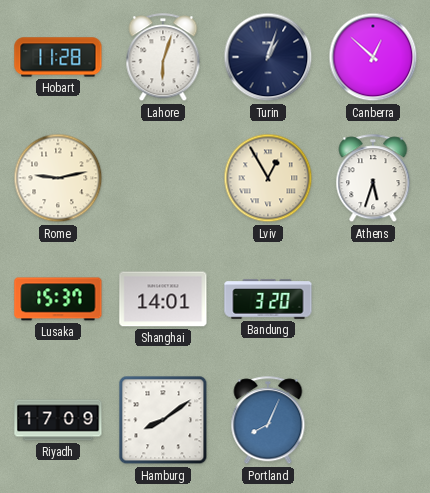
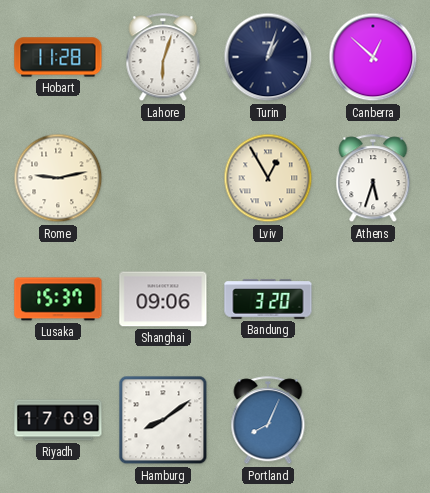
Shanghai: 14:01 -> 09:06 (163, 299)
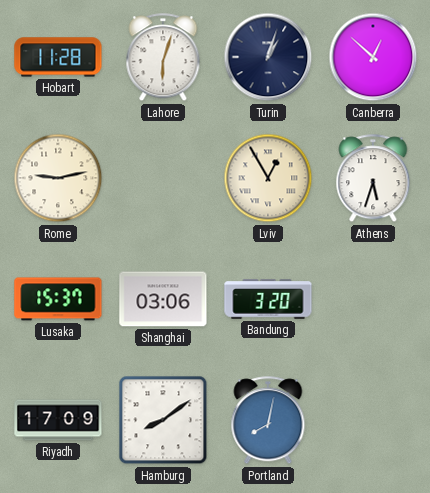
Shanghai: 09:06 -> 03:06 (163, 299)
Portland: 8:04 -> 8:02 (268, 421)
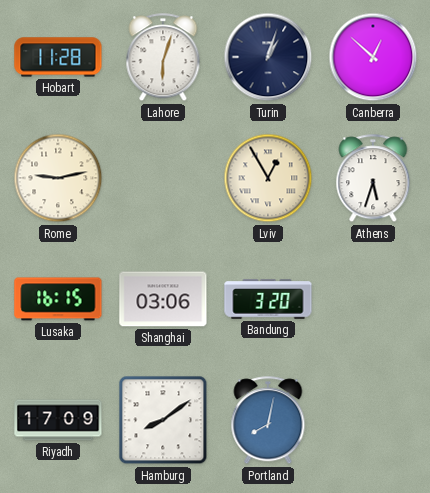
Lusaka: 15:37 -> 16:15 (58, 299)
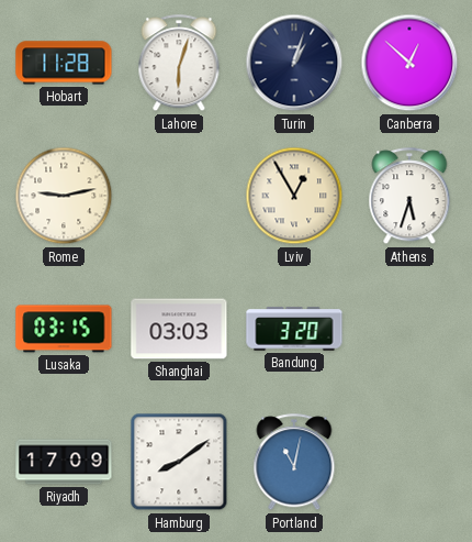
Lusaka: 16:15 -> 03:15 (64, 329)
Shanghai: 03:06 -> 03:03 (179, 329)
Portland: 8:02 -> 11:02 (294, 463)
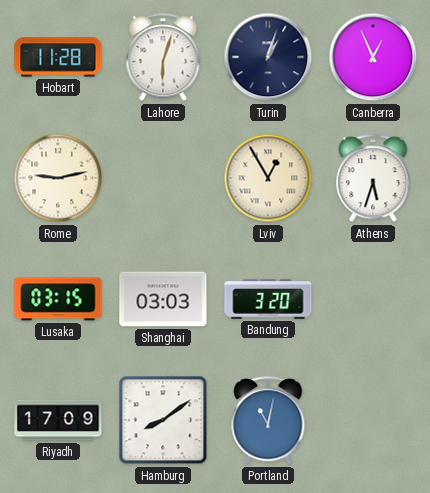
Canberra: 12:52 -> 12:56 (373, 57)
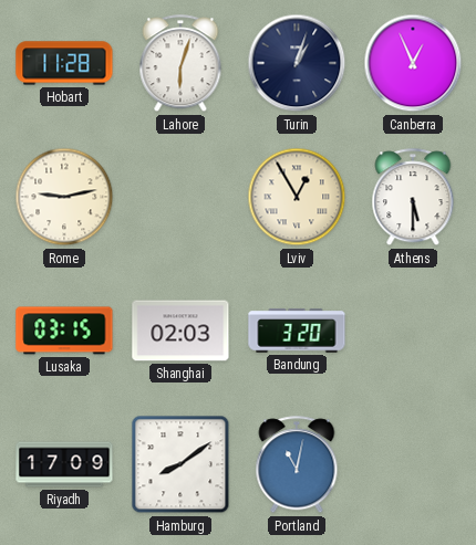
Athens: 5:33 -> 5:30 (413, 198)
Shanghai: 03:03 -> 02:03 (180, 331)
